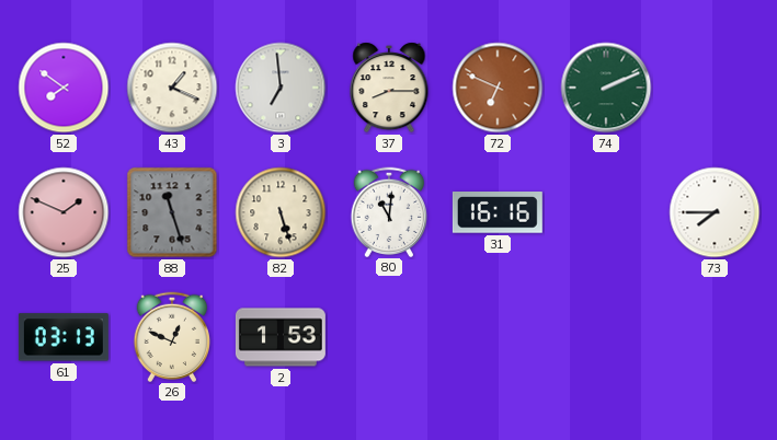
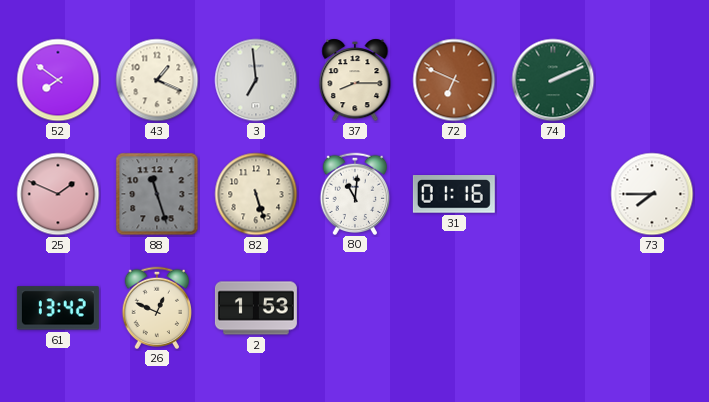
31: 16:16 -> 01:16 (454, 195)
61: 03:13 -> 13:42 (58, 308)
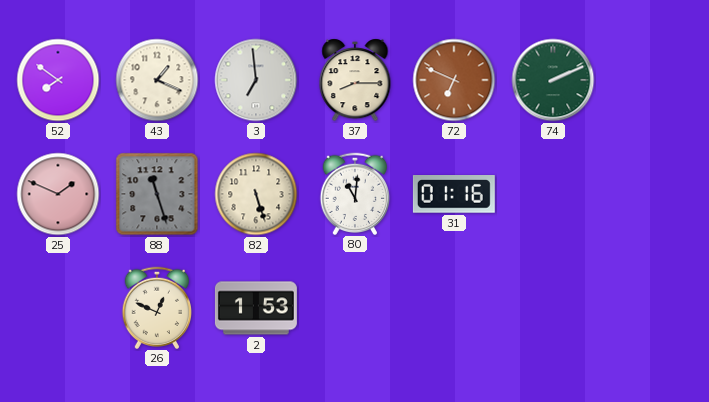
73: 7:45 -> none (652, 194)
61: 13:42 -> none (58, 308)
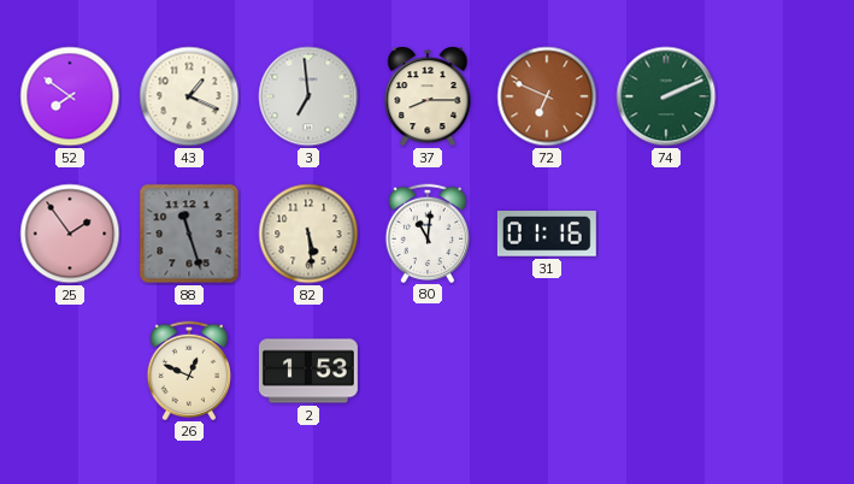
25: 1:49 -> 1:54 (70, 234)
82: 5:27 -> 5:29 (308, 234)
